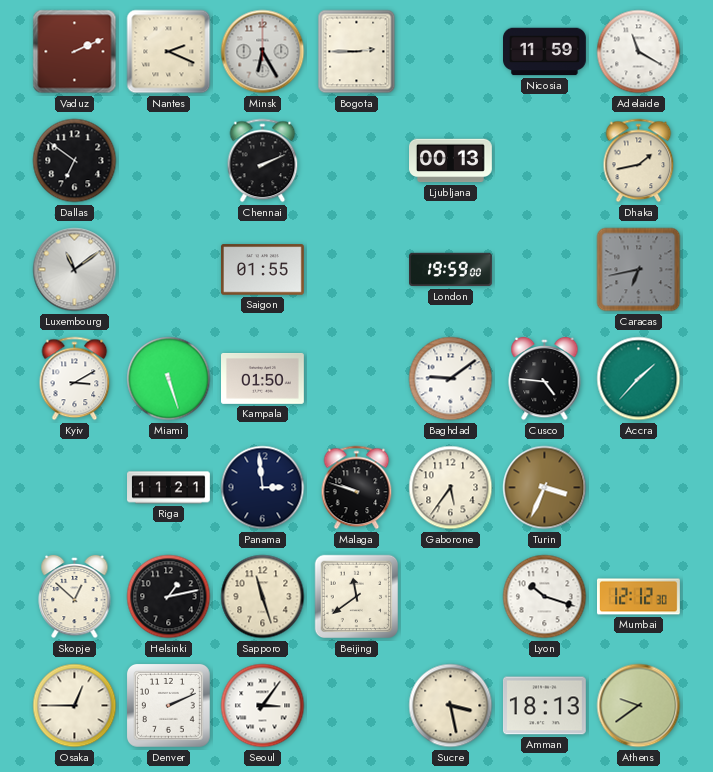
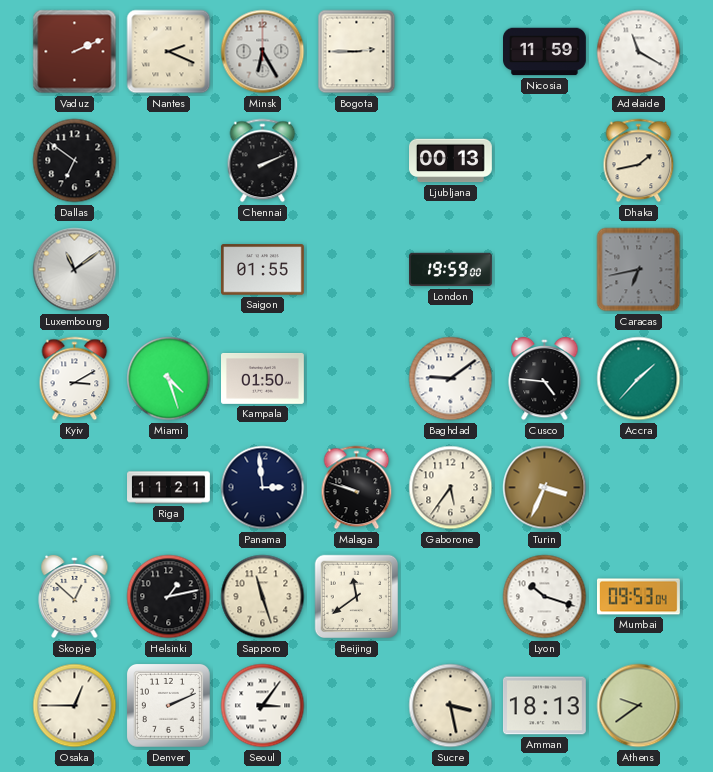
Miami: 5:27 -> 4:27 (169, 379)
Mumbai: 12:12 -> 09:53 (639, 597)
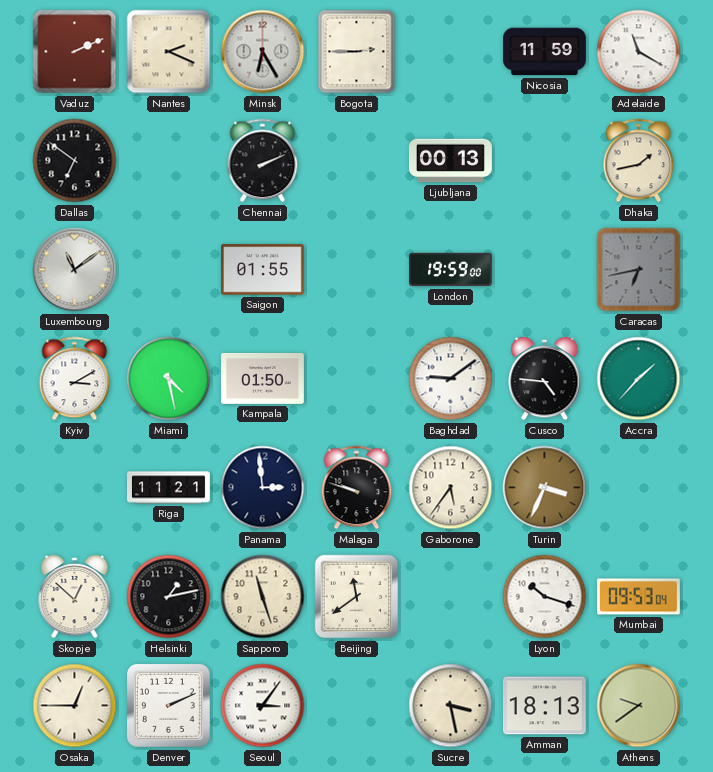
Miami: 4:27 -> 4:28 (169, 379)
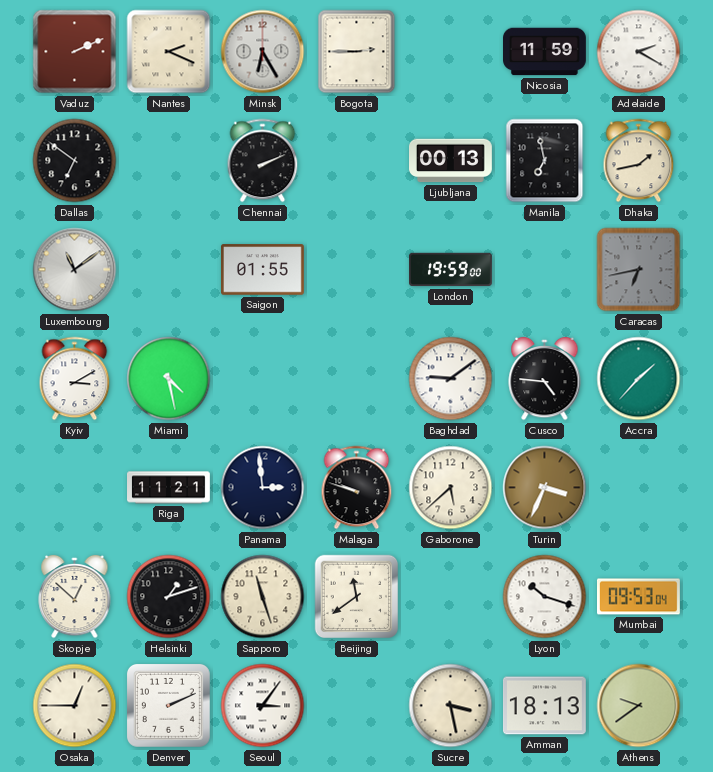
Adelaide: 11:20 -> 2:20 (639, 52)
Manila: none -> 6:58 (545, 161)
Kampala: 01:50 -> none (263, 378)
Gaborone: 5:36 -> 5:38 (451, 488)
Helsinki: 1:13 -> 1:12 (169, 597)
